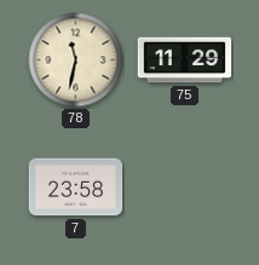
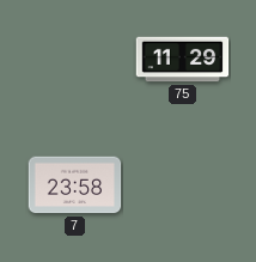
78: 11:32 -> none (76, 61)
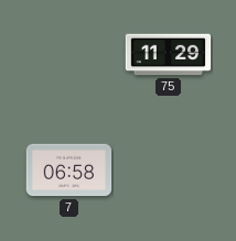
7: 23:58 -> 06:58 (69, 171)
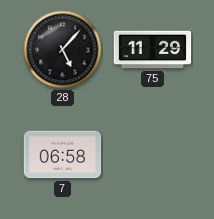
28: none -> 5:07 (63, 50)
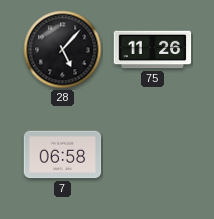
75: 11:29 -> 11:26 (153, 50)
